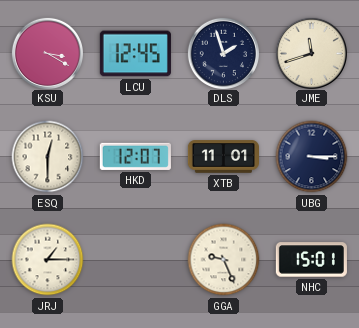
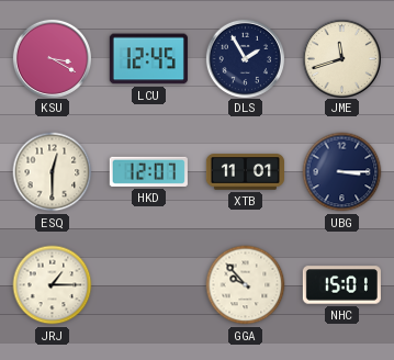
DLS: 1:57 -> 1:55 (245, 58)
GGA: 9:26 -> 9:53 (246, 285)
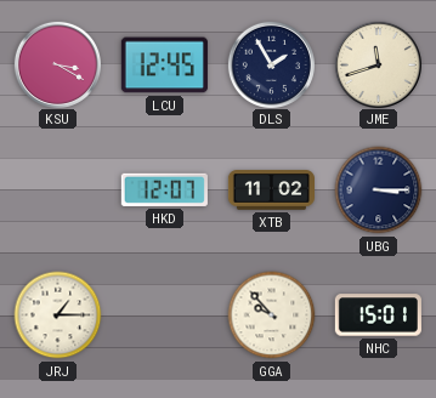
ESQ: 12:30 -> none (53, 172)
XTB: 11:01 -> 11:02 (271, 191)
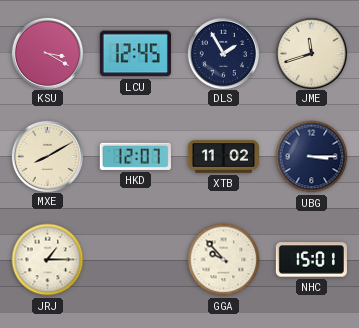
MXE: none -> 8:10 (47, 156)
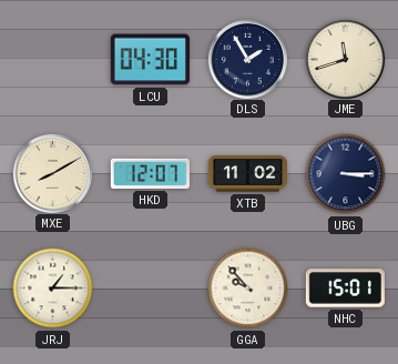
KSU: 3:20 -> none (47, 53)
LCU: 12:45 -> 04:30 (150, 60)
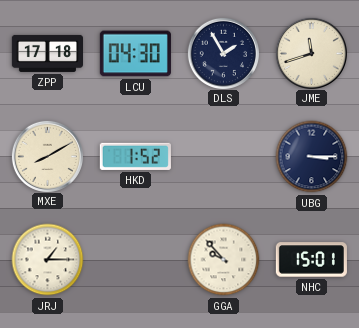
ZPP: none -> 17:18 (47, 53)
HKD: 12:07 -> 1:52 (135, 156)
XTB: 11:02 -> none (247, 174)
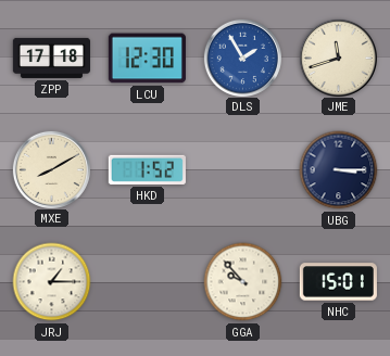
LCU: 04:30 -> 12:30 (147, 59)
DLS dial: navy -> blue (242, 58)
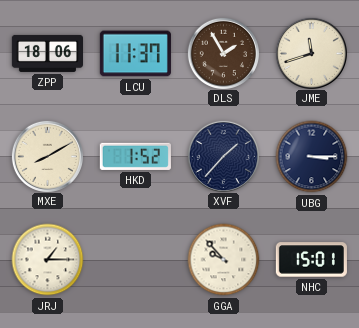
ZPP: 17:18 -> 18:06 (47, 53)
LCU: 12:30 -> 11:37 (135, 54)
DLS dial: blue -> brown (223, 53)
XVF: none -> 1:37 (223, 156)
